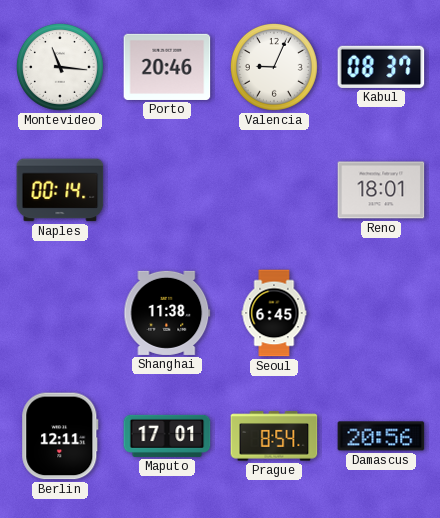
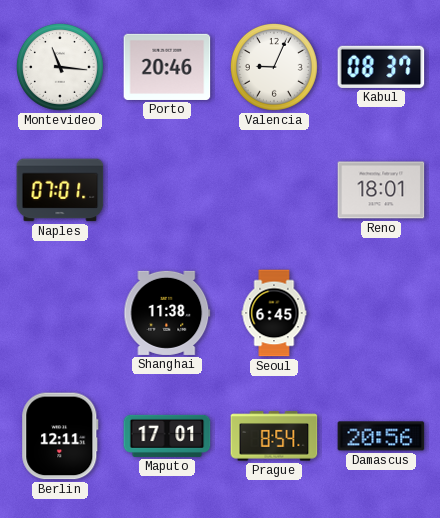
Naples: 00:14 -> 07:01 (60, 190)
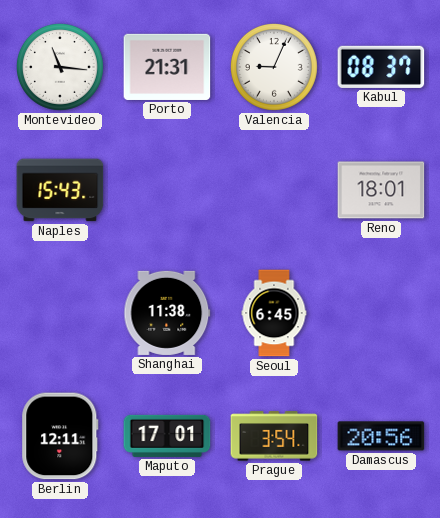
Porto: 20:46 -> 21:31 (167, 67)
Naples: 07:01 -> 15:43 (60, 190)
Prague: 8:54 -> 3:54 (274, 436)
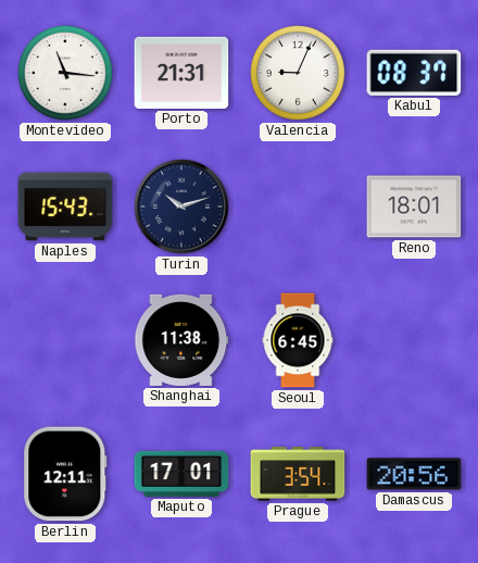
Turin: none -> 10:12 (183, 208)
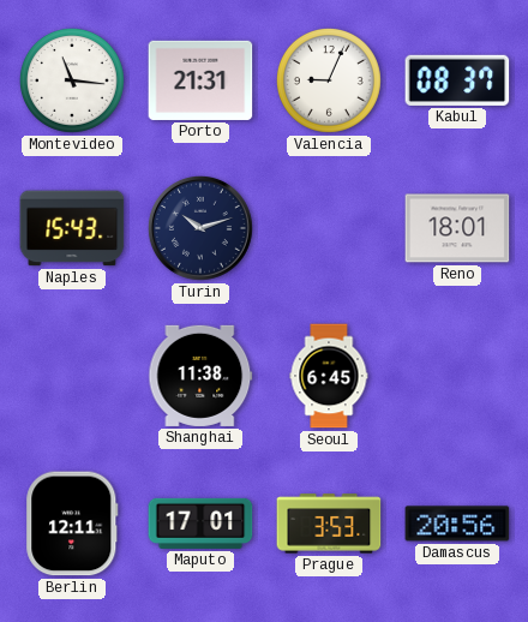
Prague: 3:54 -> 3:53 (329, 524)
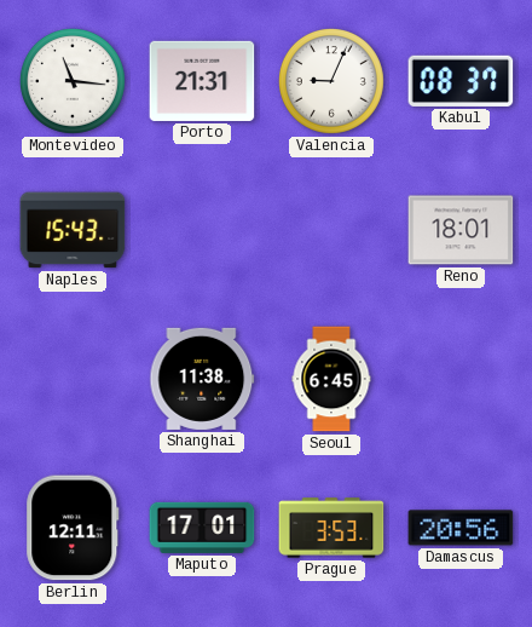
Turin: 10:12 -> none (202, 229)
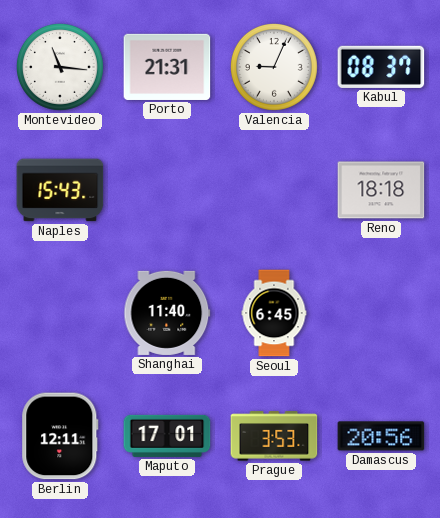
Reno: 18:01 -> 18:18 (381, 190)
Shanghai: 11:38 -> 11:40 (167, 313)
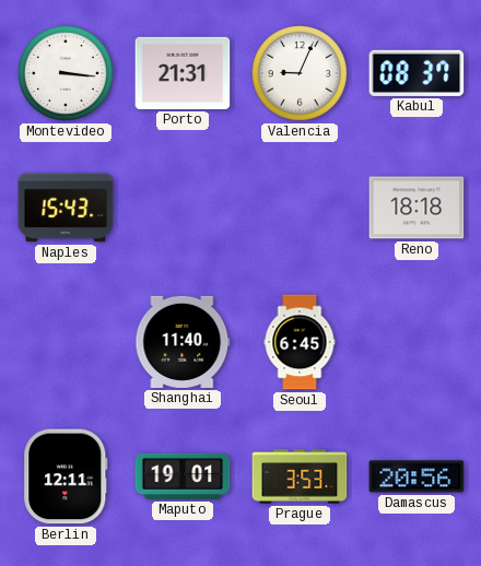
Montevideo: 11:16 -> 3:16 (66, 73)
Maputo: 17:01 -> 19:01 (183, 476)
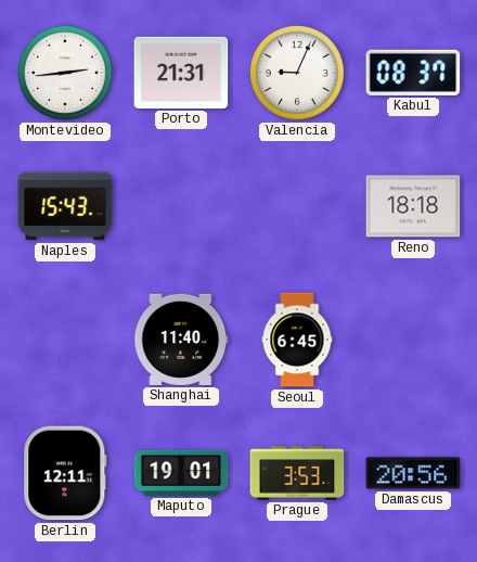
Montevideo: 3:16 -> 2:44 (65, 73)
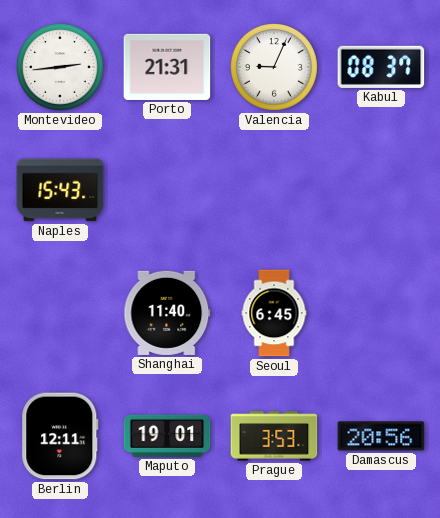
Reno: 18:18 -> none (413, 206)
